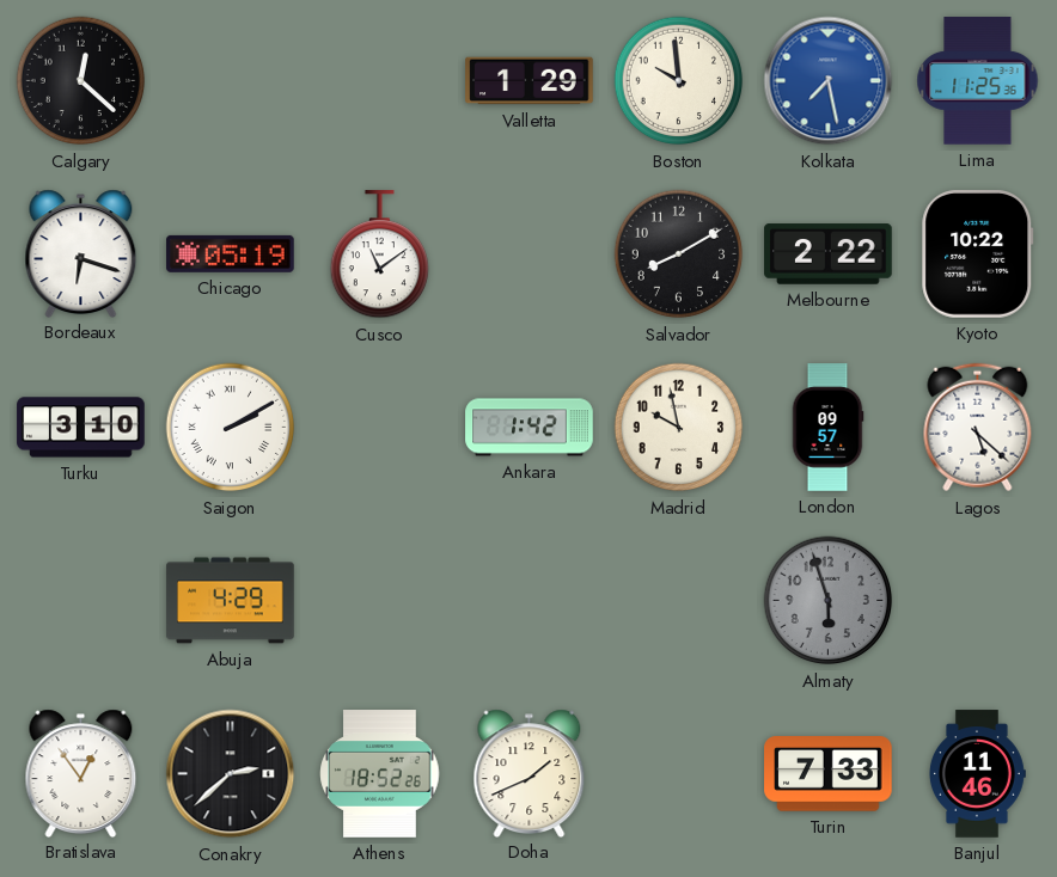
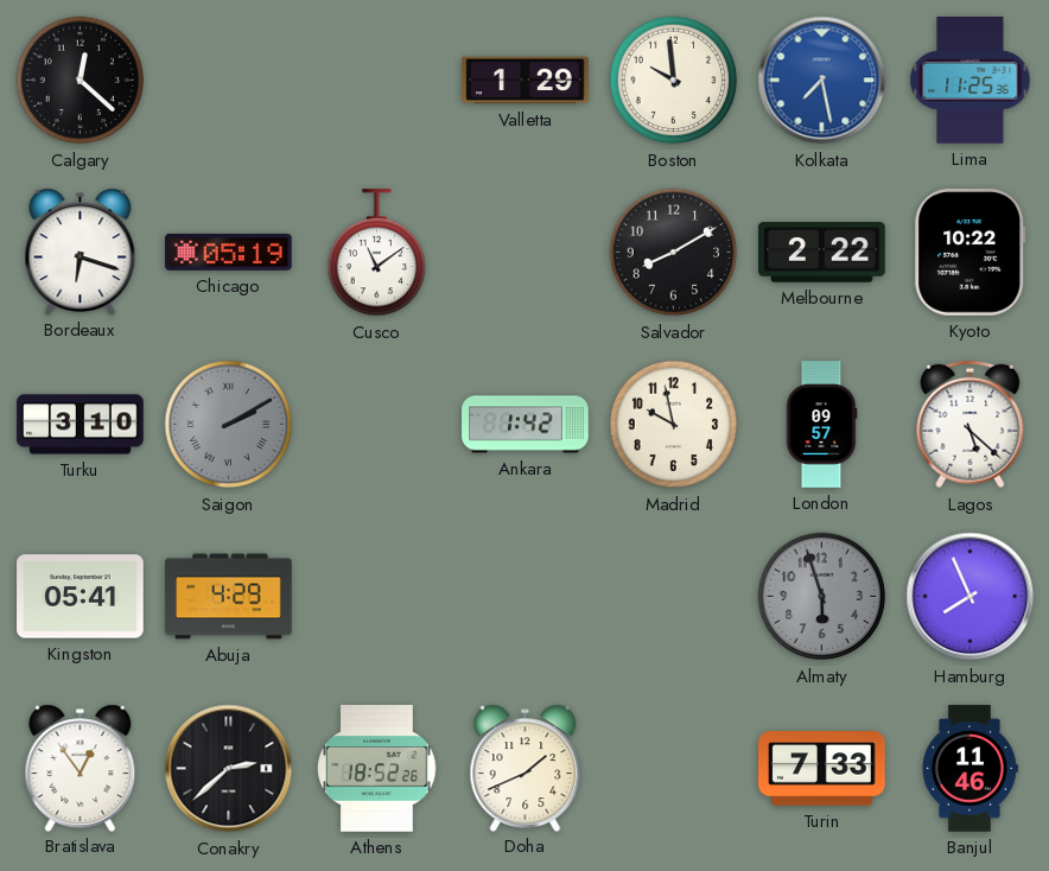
Saigon dial: white -> grey (229, 425)
Kingston: none -> 05:41 (81, 597)
Hamburg: none -> 7:56 (971, 597)
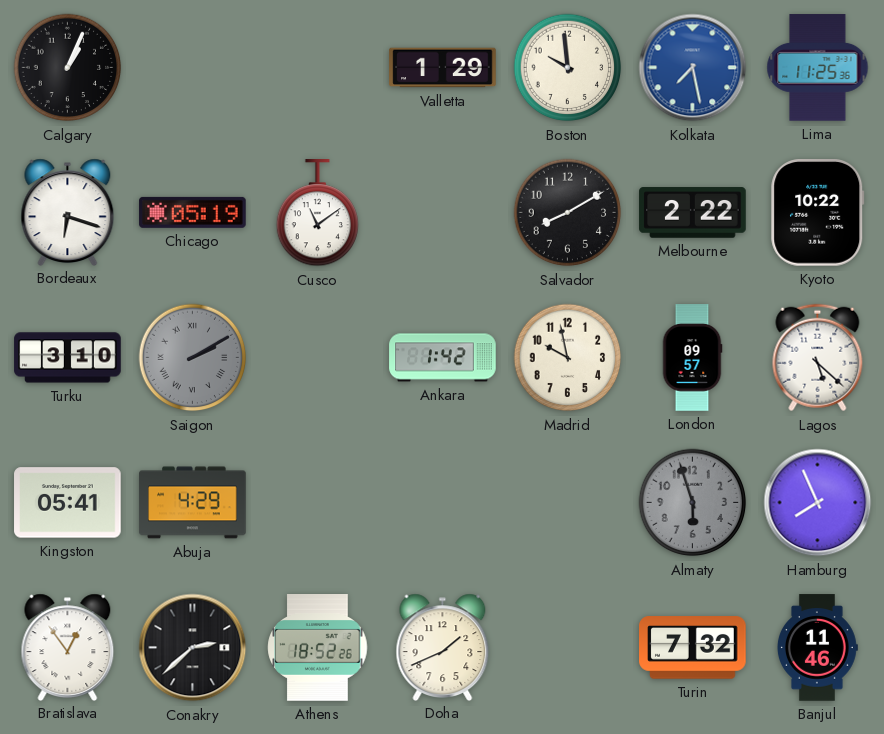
Calgary: 12:22 -> 1:04 (68, 68)
Turin: 7:33 -> 7:32 (693, 648)
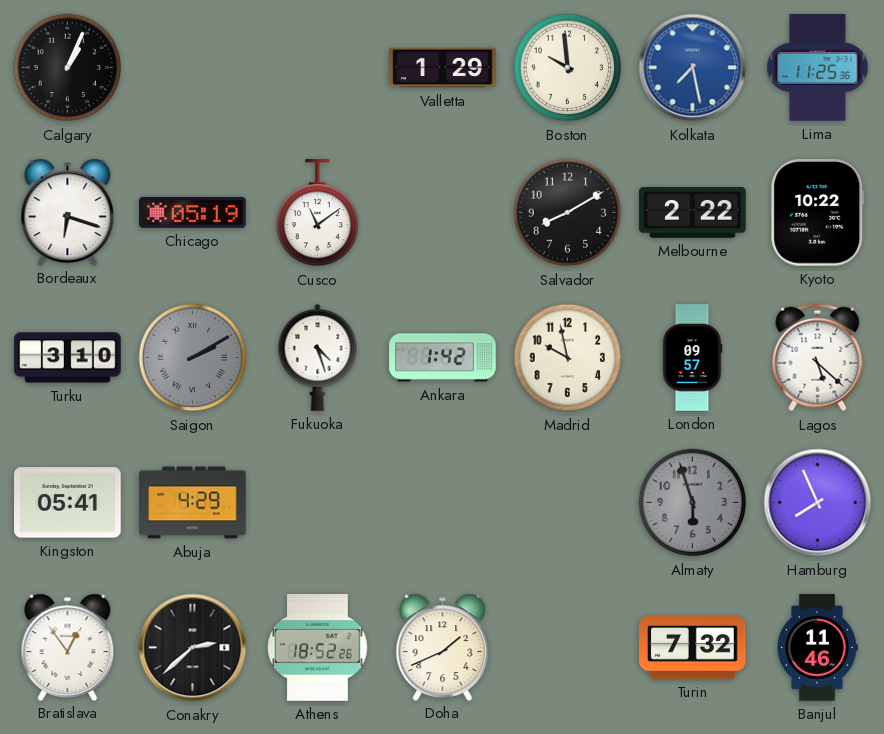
Fukuoka: none -> 4:27 (318, 357)
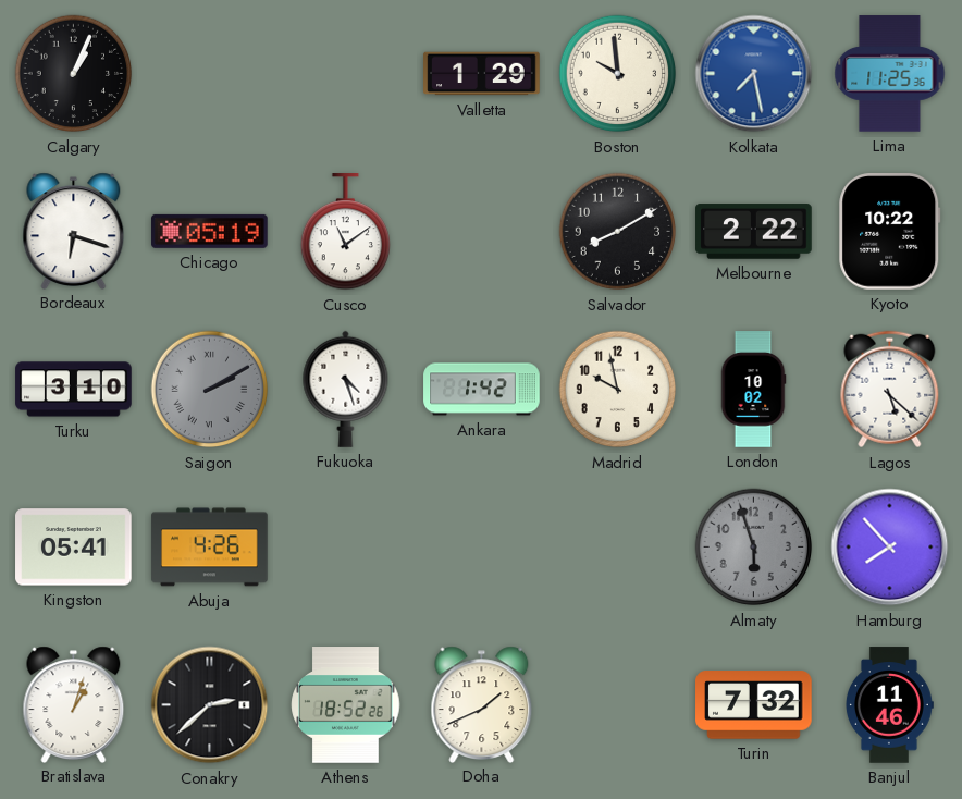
London: 09:57 -> 10:02 (753, 390)
Abuja: 4:29 -> 4:26 (210, 548)
Hamburg: 7:56 -> 7:53 (890, 548)
Bratislava: 12:54 -> 1:03 (74, 704)
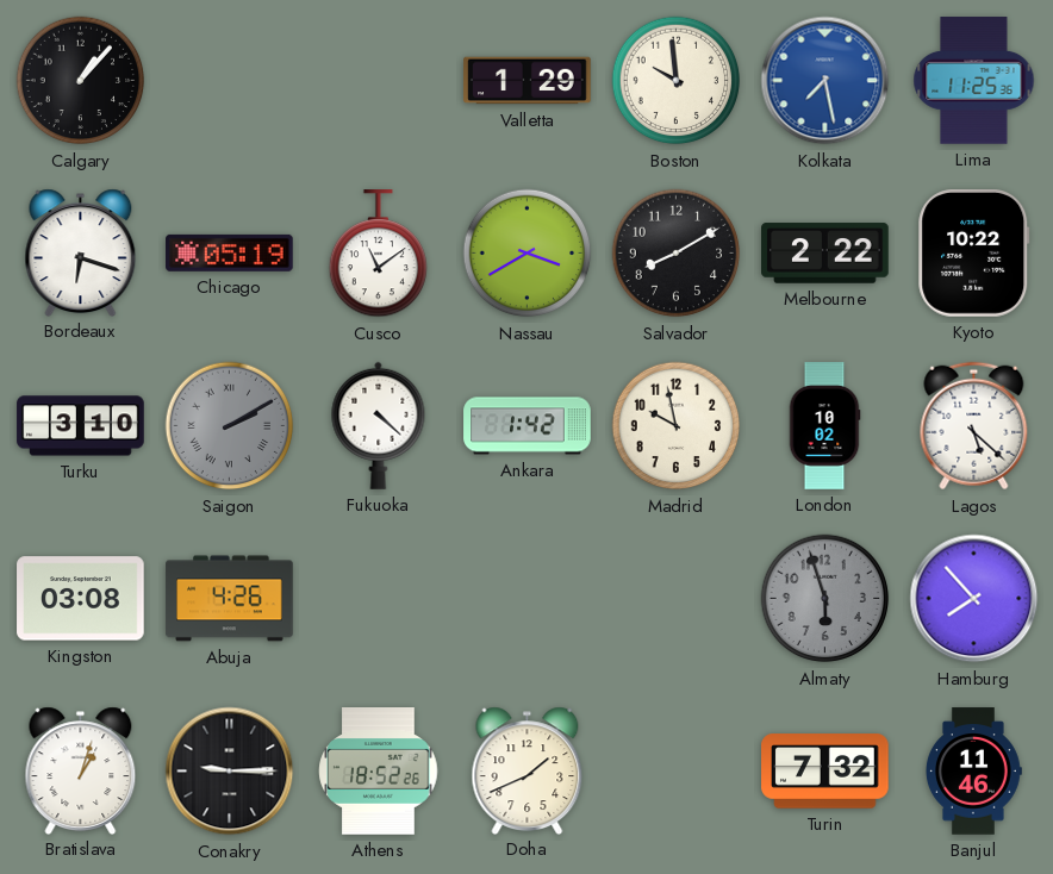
Calgary: 1:04 -> 1:07 (81, 81)
Nassau: none -> 3:40 (528, 254)
Fukuoka: 4:27 -> 4:22 (379, 425)
Kingston: 05:41 -> 03:08 (81, 599)
Conakry: 2:38 -> 9:15 (230, 772)
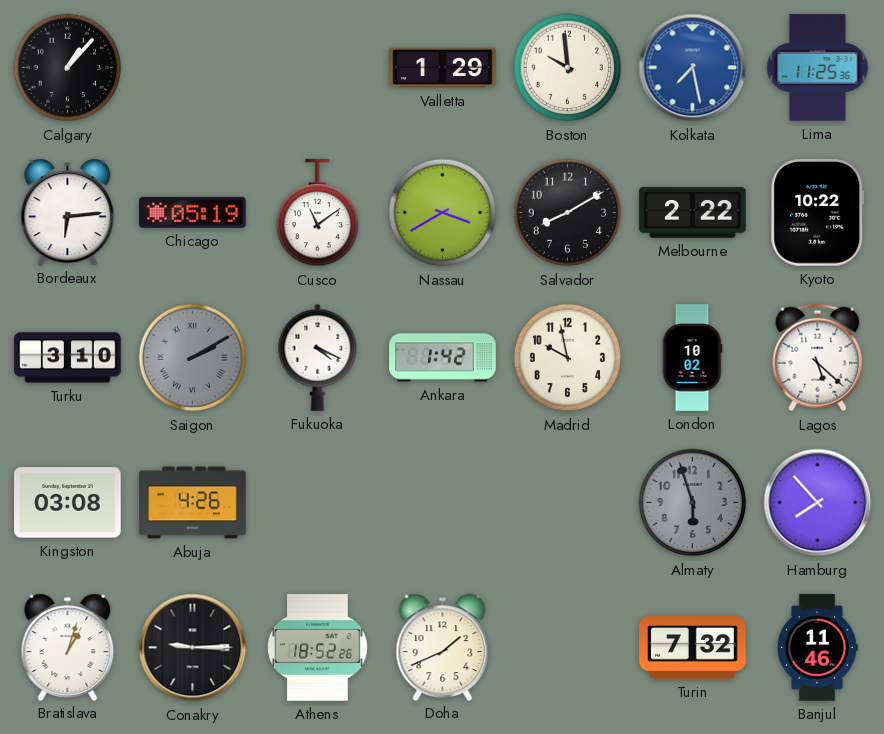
Bordeaux: 6:18 -> 6:14 (68, 212)
Fukuoka: 4:22 -> 4:19 (318, 357)
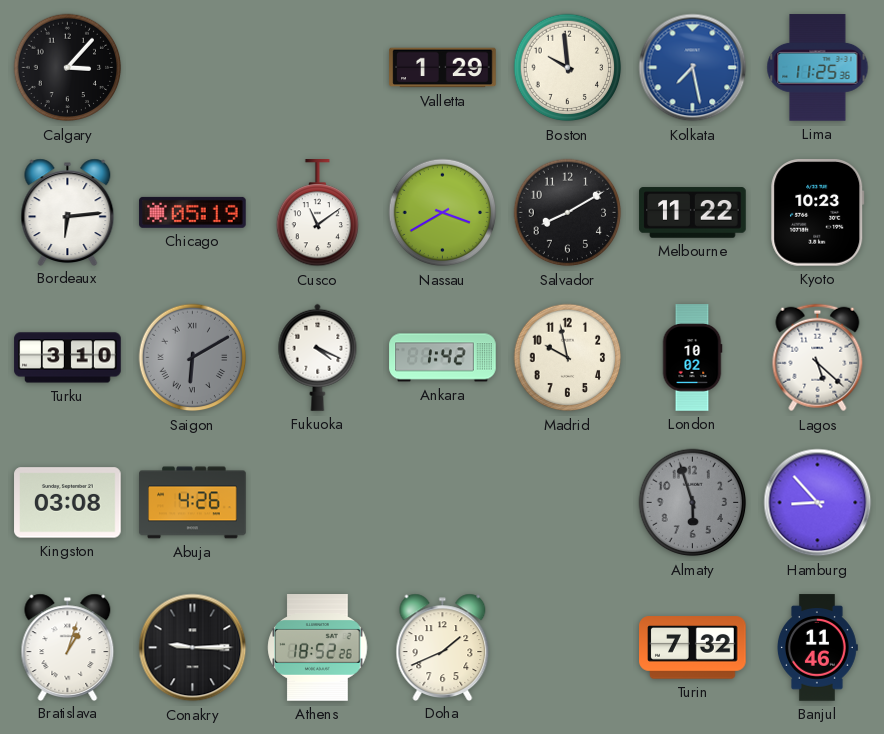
Calgary: 1:07 -> 3:07 (68, 68)
Melbourne: 2:22 -> 11:22 (693, 213)
Kyoto: 10:22 -> 10:23 (818, 213)
Saigon: 2:10 -> 6:10 (193, 358)
Hamburg: 7:53 -> 8:53 (818, 503)
